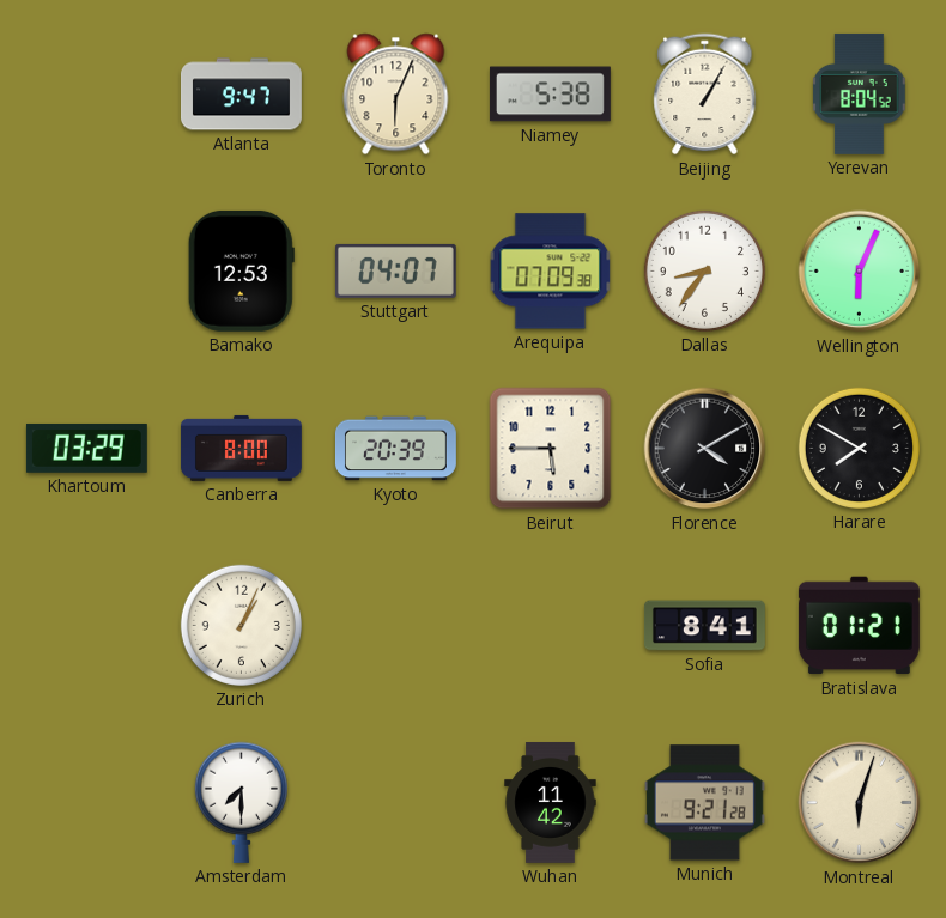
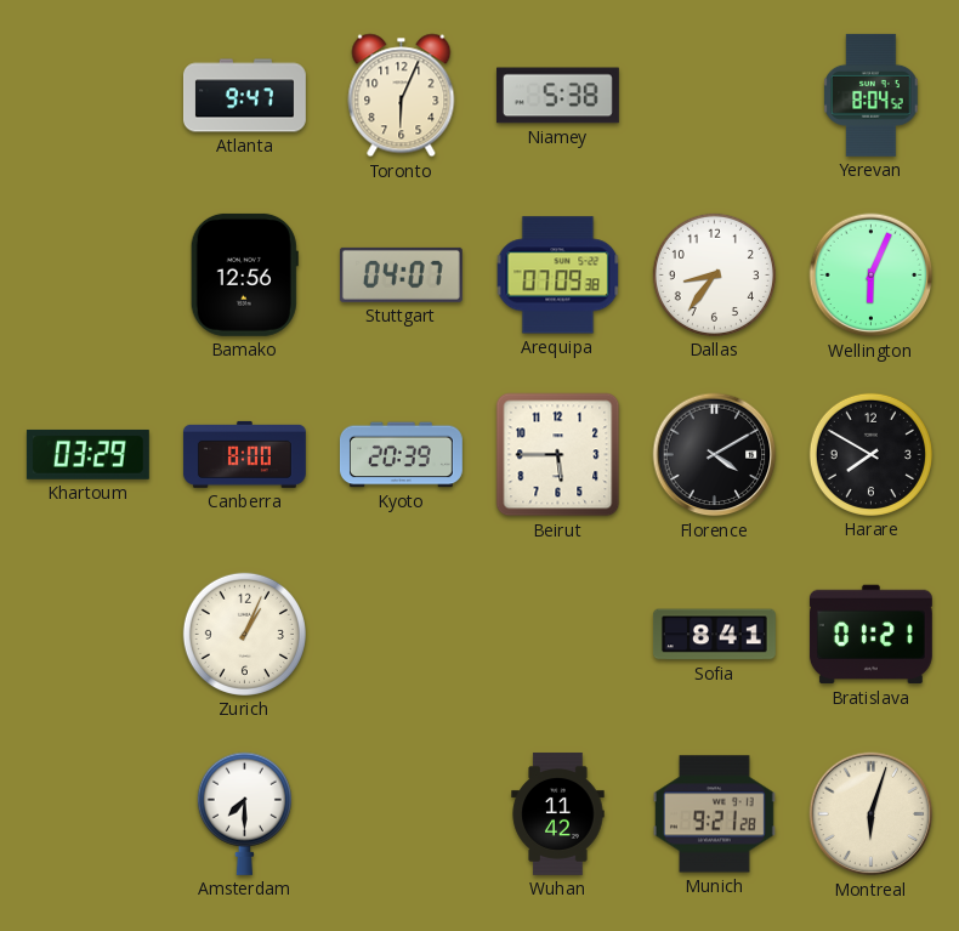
Beijing: 1:05 -> none (705, 95)
Bamako: 12:53 -> 12:56 (244, 274)
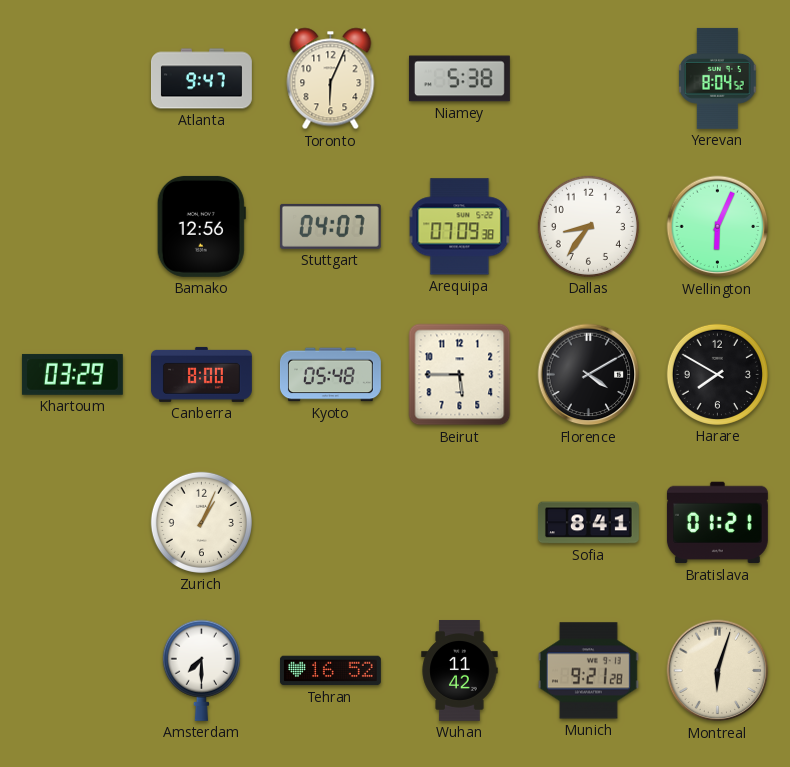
Kyoto: 20:39 -> 05:48 (330, 375)
Tehran: none -> 16:52 (330, 671)
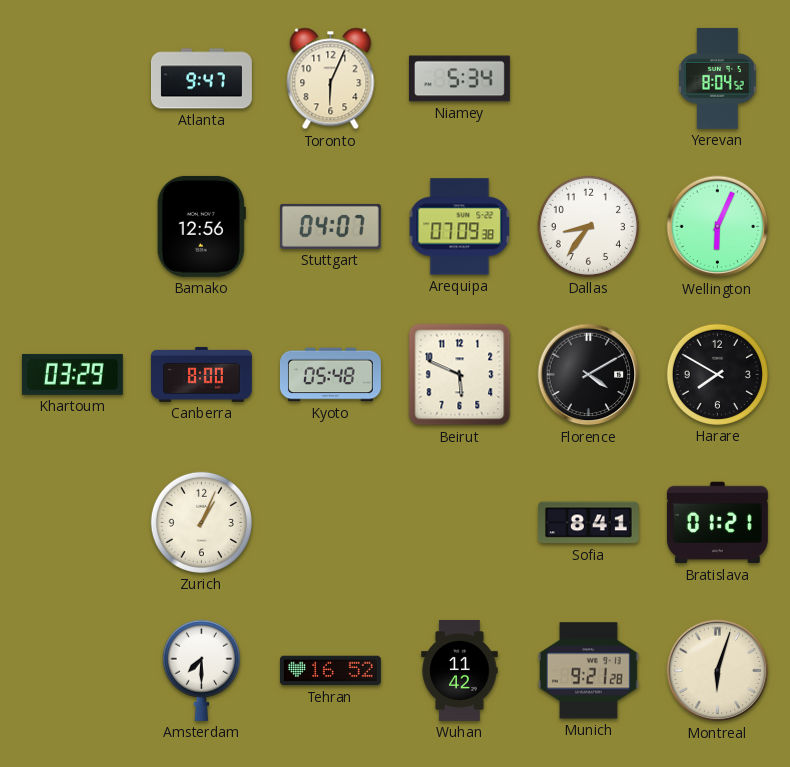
Niamey: 5:38 -> 5:34 (459, 79)
Beirut: 5:45 -> 5:49 (460, 375)
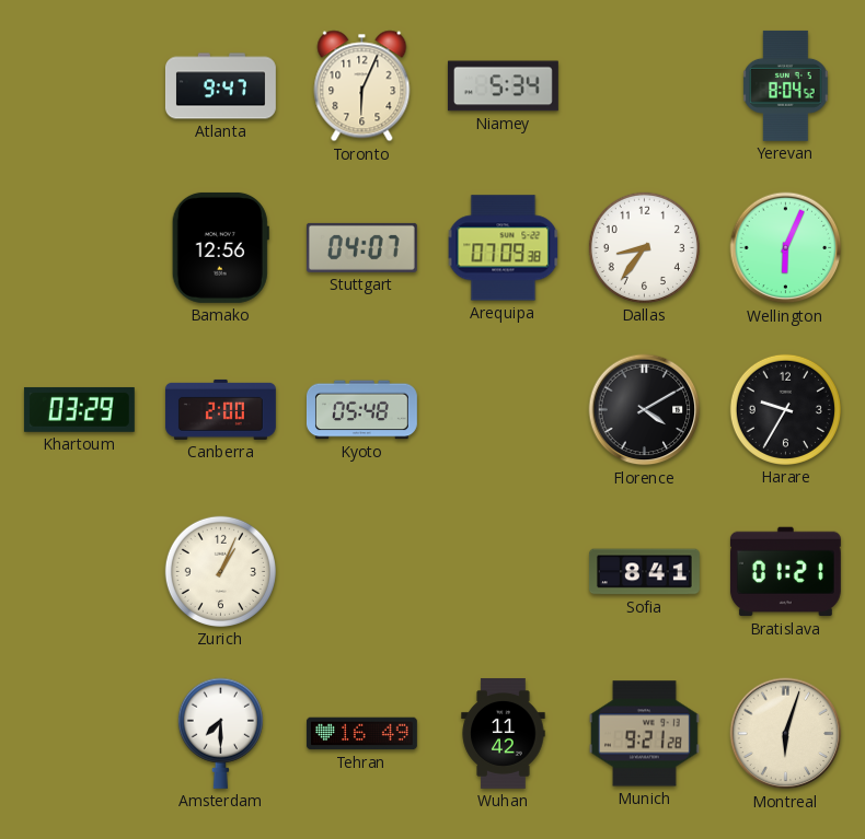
Canberra: 8:00 -> 2:00 (220, 409)
Beirut: 5:49 -> none (460, 375)
Harare: 7:50 -> 9:35 (785, 409)
Tehran: 16:52 -> 16:49 (361, 734)
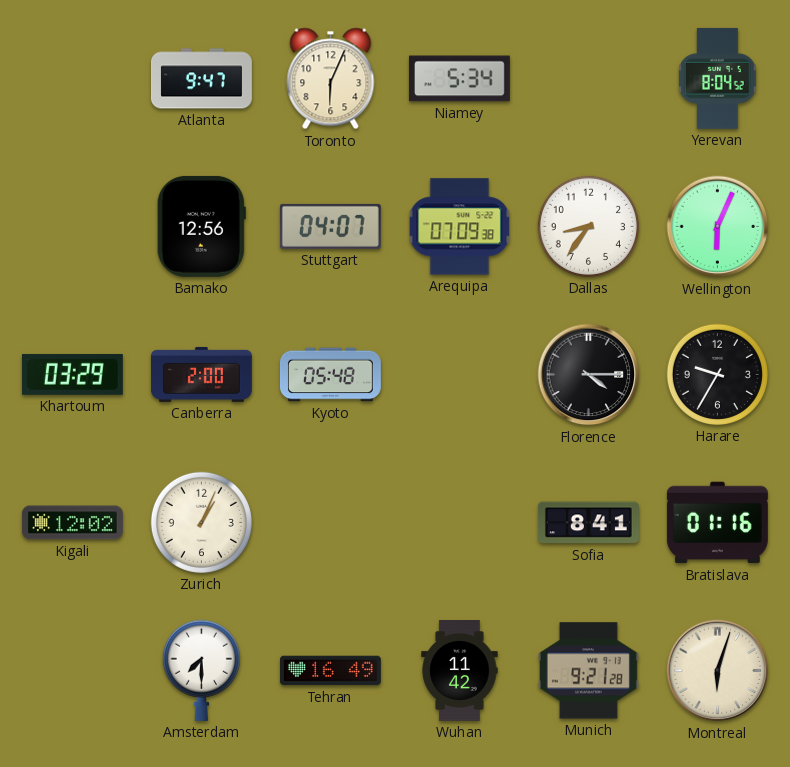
Florence: 4:10 -> 4:15 (589, 375)
Kigali: none -> 12:02 (72, 523)
Bratislava: 01:21 -> 01:16 (717, 523)
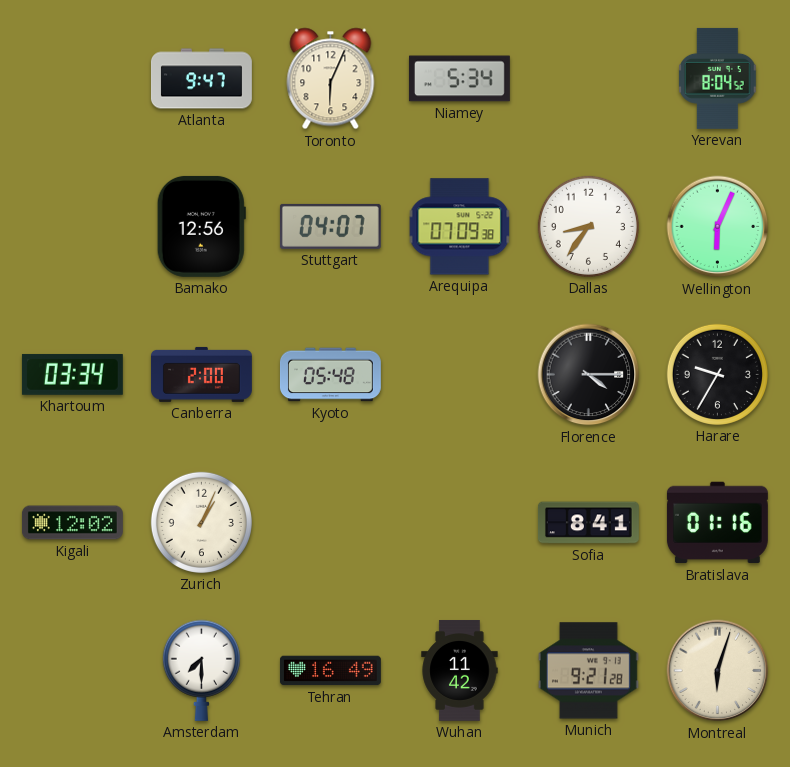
Khartoum: 03:29 -> 03:34 (72, 374)
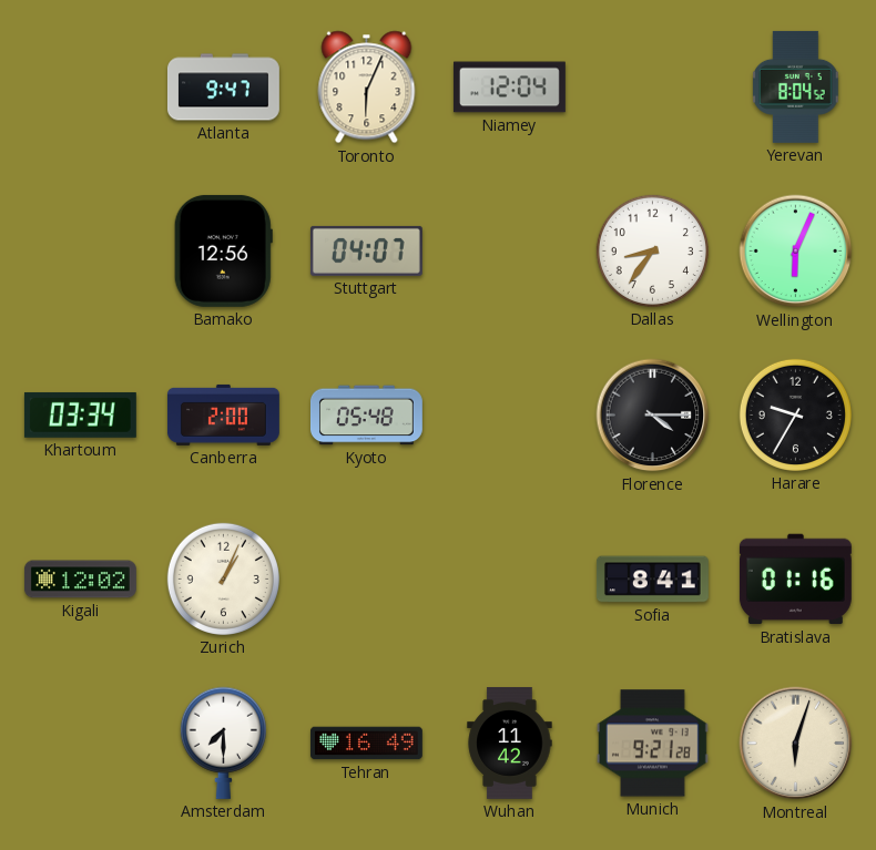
Niamey: 5:34 -> 12:04 (509, 88)
Arequipa: 07:09 -> none (460, 227)
